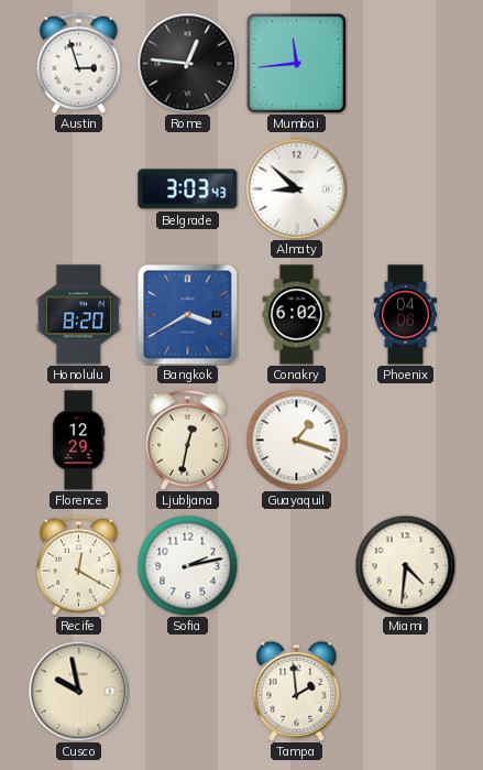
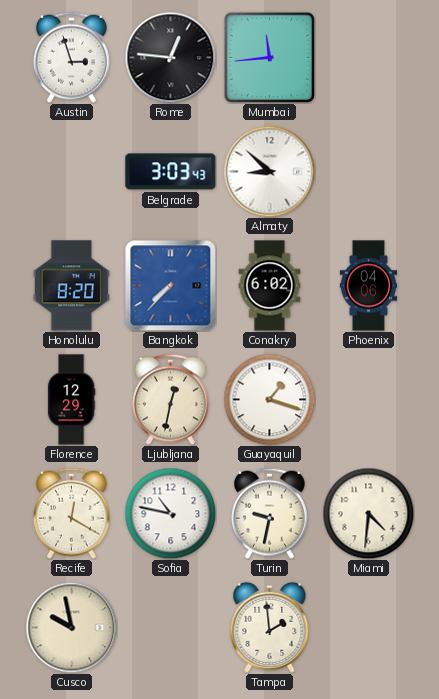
Bangkok: 3:40 -> 7:37 (170, 285)
Sofia: 2:13 -> 10:47 (170, 513)
Turin: none -> 9:32 (269, 513)
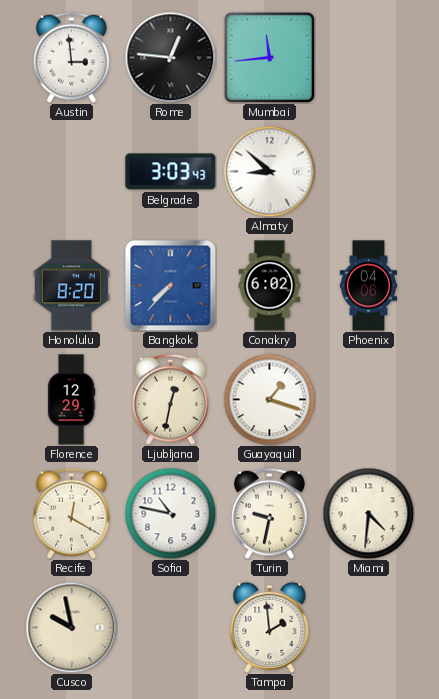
Austin: 2:57 -> 2:59 (71, 57)
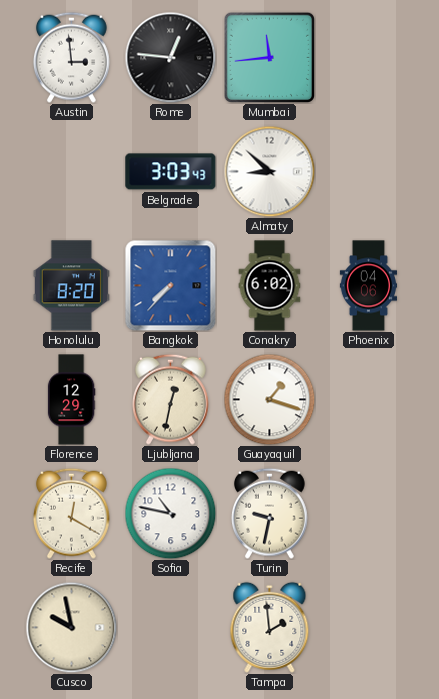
Miami: 4:31 -> none (368, 513)
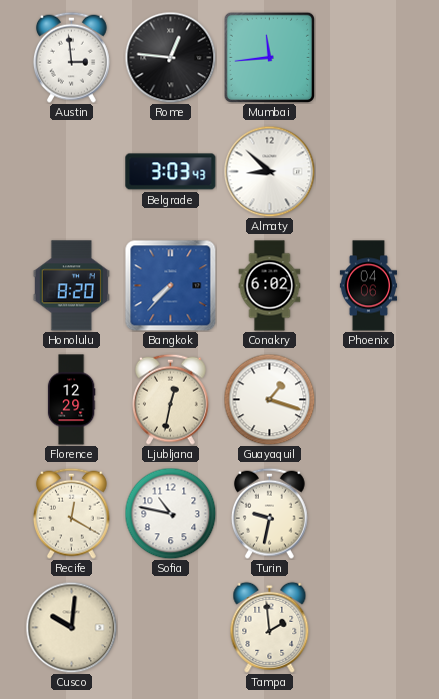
Cusco: 9:58 -> 10:01 (71, 627)
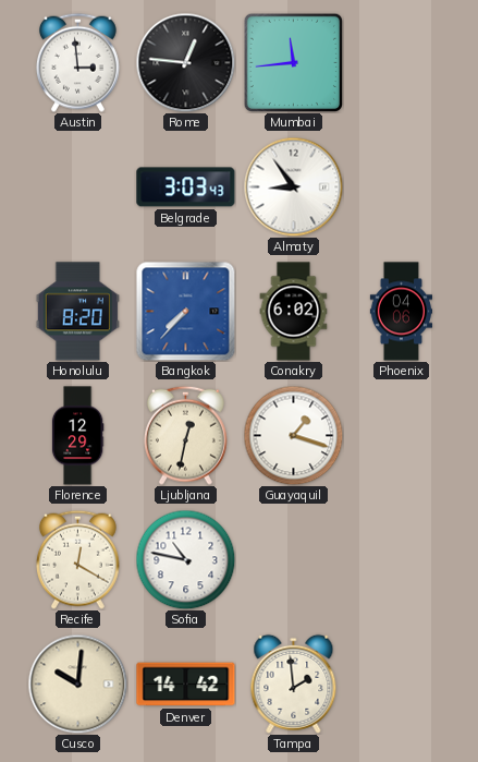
Almaty: 8:52 -> 8:54 (293, 186)
Turin: 9:32 -> none (269, 513)
Denver: none -> 14:42 (186, 685)
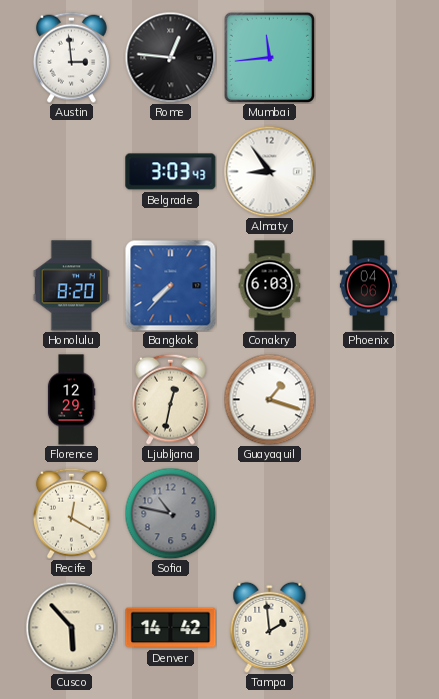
Conakry: 6:02 -> 6:03 (270, 286)
Sofia dial: white -> grey (170, 513)
Cusco: 10:01 -> 5:53 (71, 627)
